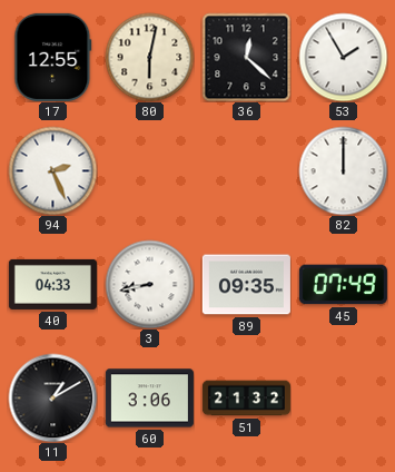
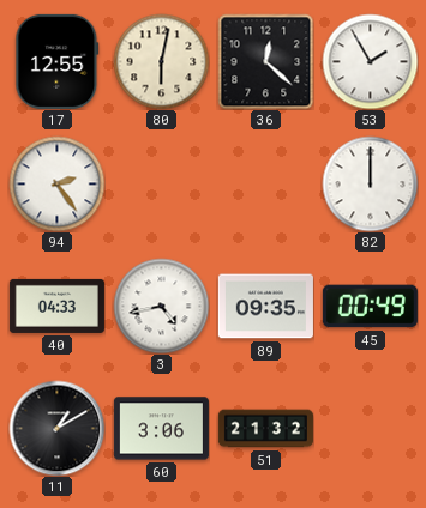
94: 2:26 -> 2:24 (56, 183)
3: 8:43 -> 4:43 (161, 306)
45: 07:49 -> 00:49 (370, 307)
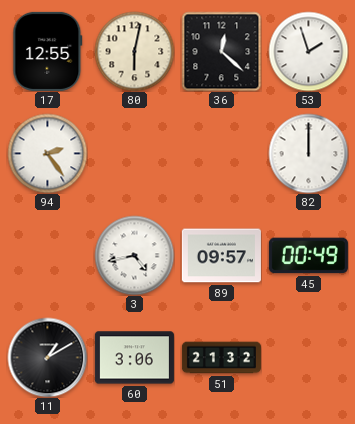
53: 1:55 -> 1:57 (308, 51)
40: 04:33 -> none (56, 306)
89: 09:35 -> 09:57 (221, 256)
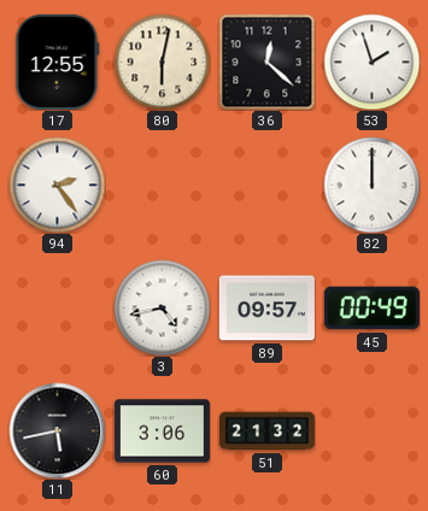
11: 1:10 -> 5:43 (57, 430)
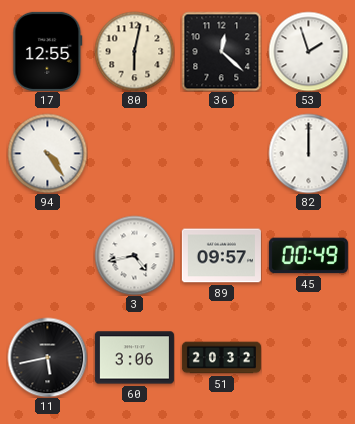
94: 2:24 -> 4:24 (47, 153)
51: 21:32 -> 20:32 (221, 358)
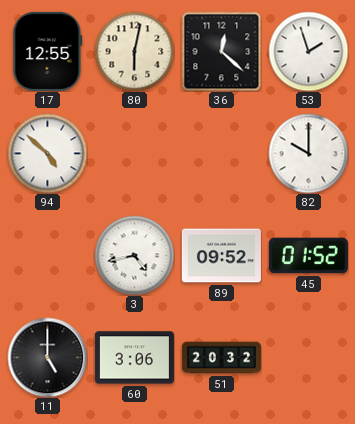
94: 4:24 -> 4:52 (47, 153)
82: 12:00 -> 10:00 (308, 153)
89: 09:57 -> 09:52 (221, 256)
45: 00:49 -> 01:52 (308, 256)
11: 5:43 -> 5:00 (47, 357)
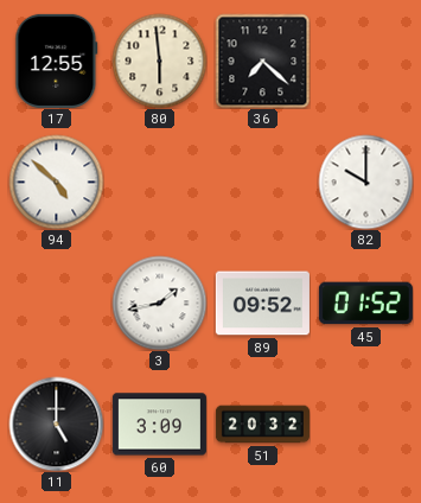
80: 6:02 -> 5:59 (159, 61)
36: 12:22 -> 7:22 (262, 61)
53: 1:57 -> none (308, 51)
3: 4:43 -> 1:43 (159, 303)
60: 3:06 -> 3:09 (159, 425)
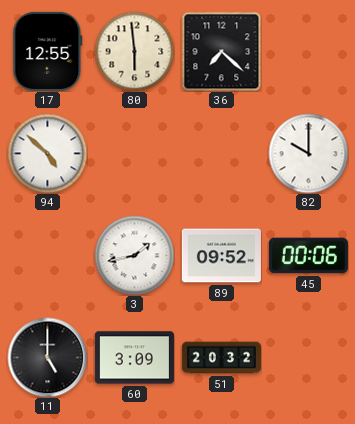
45: 01:52 -> 00:06 (308, 256)
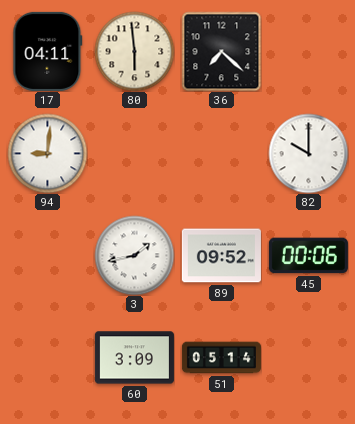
17: 12:55 -> 04:11 (48, 51)
94: 4:52 -> 9:01 (47, 153)
11: 5:00 -> none (47, 357)
51: 20:32 -> 05:14 (221, 358)
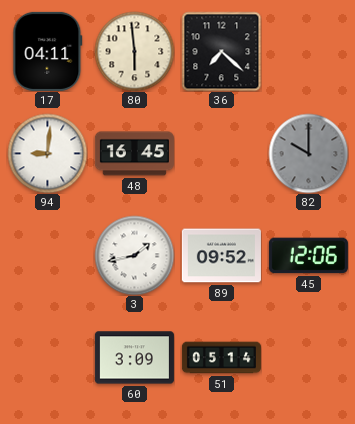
48: none -> 16:45 (134, 154)
82 dial: white -> grey (308, 153)
45: 00:06 -> 12:06 (308, 256)
